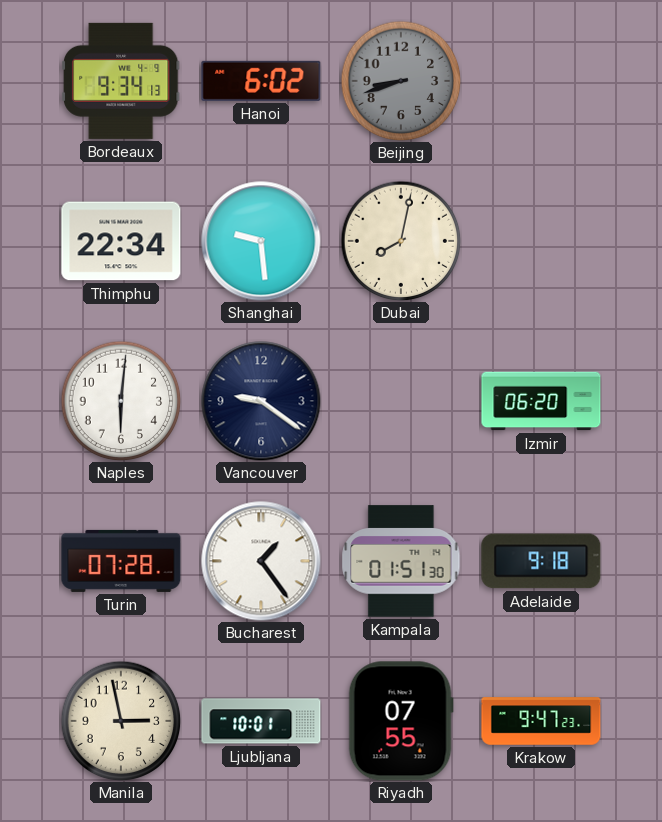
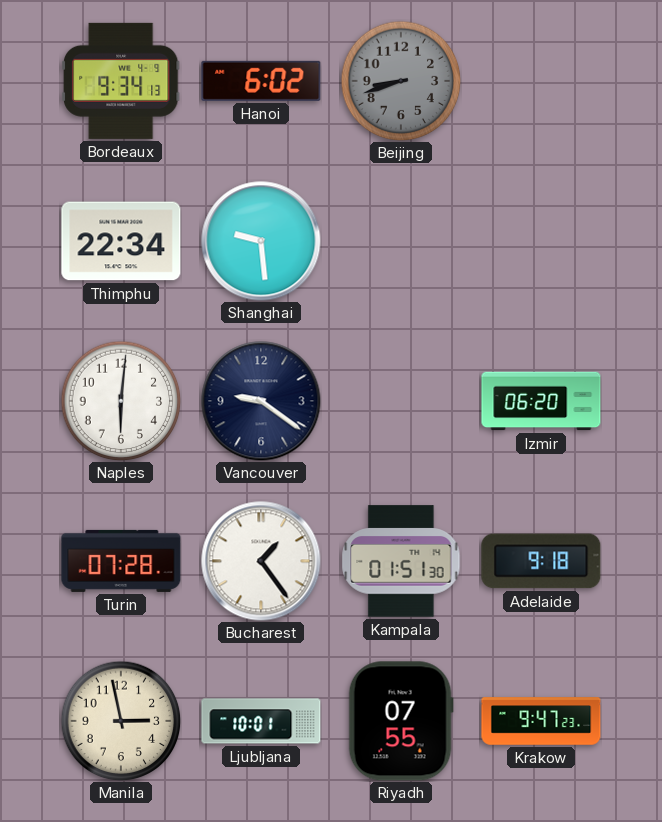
Dubai: 8:02 -> none (401, 241)
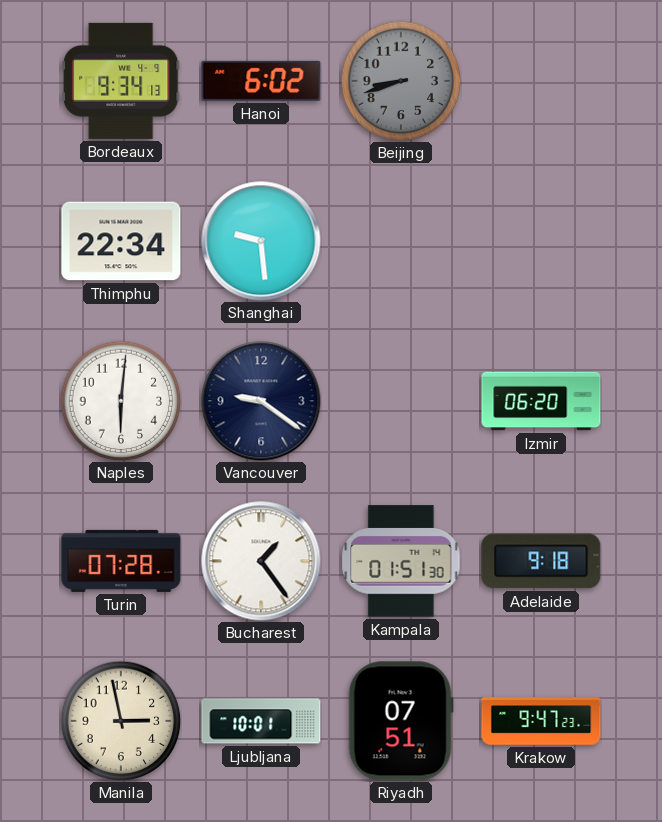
Riyadh: 07:55 -> 07:51 (401, 721)
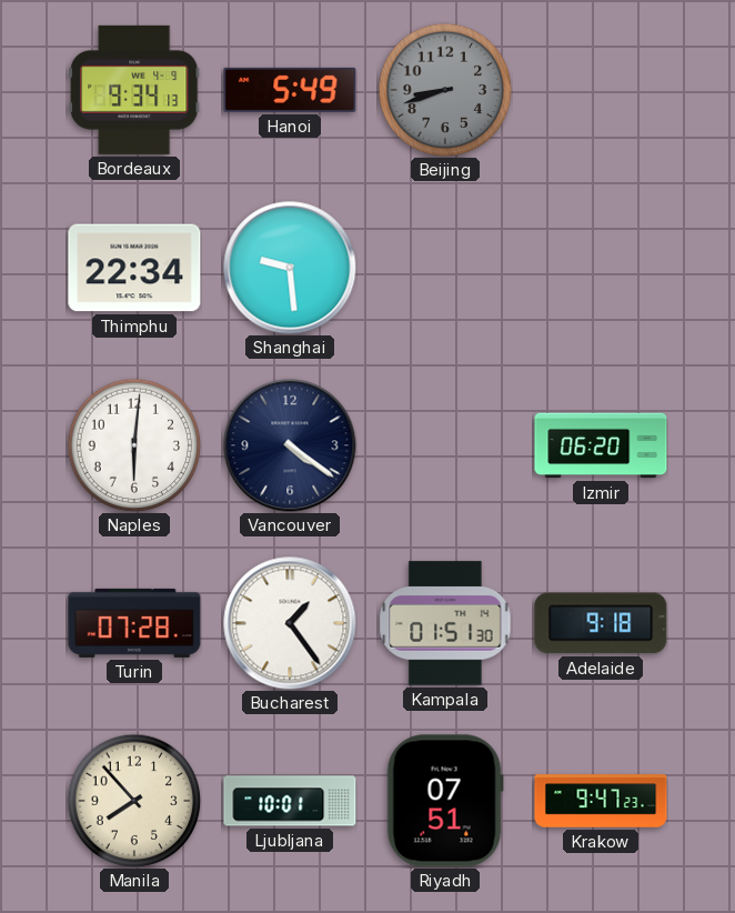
Hanoi: 6:02 -> 5:49 (290, 90)
Vancouver: 9:21 -> 4:21 (290, 445)
Manila: 2:58 -> 7:53 (134, 801)
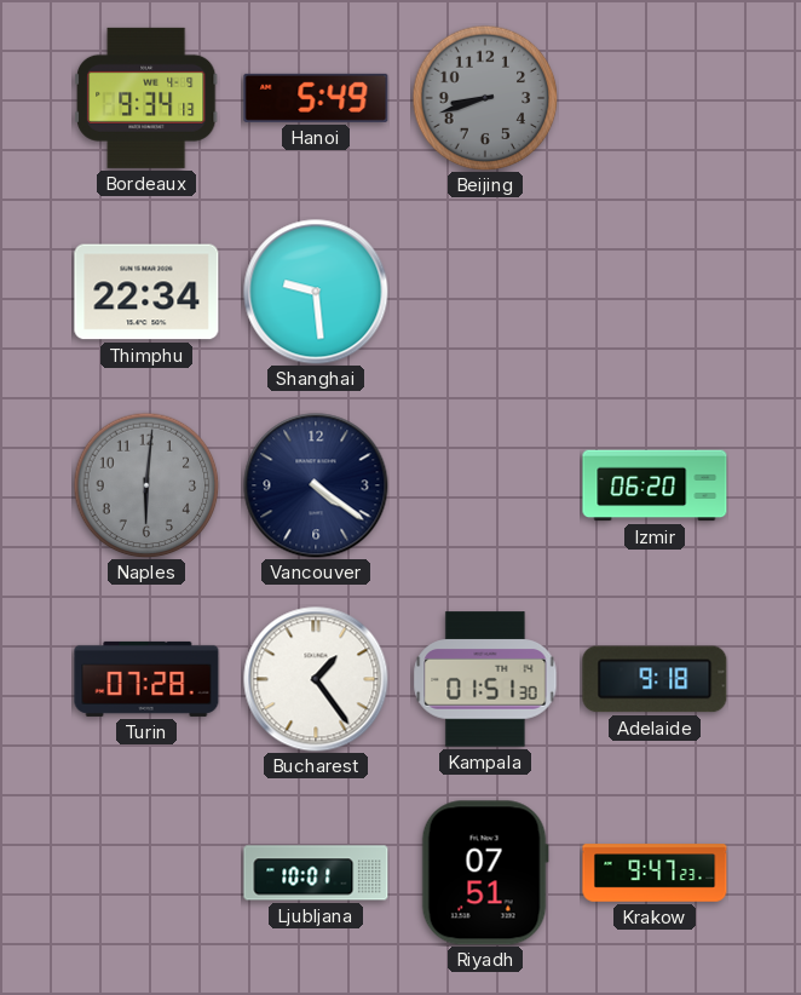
Naples dial: white -> grey (146, 485)
Manila: 7:53 -> none (134, 801)
